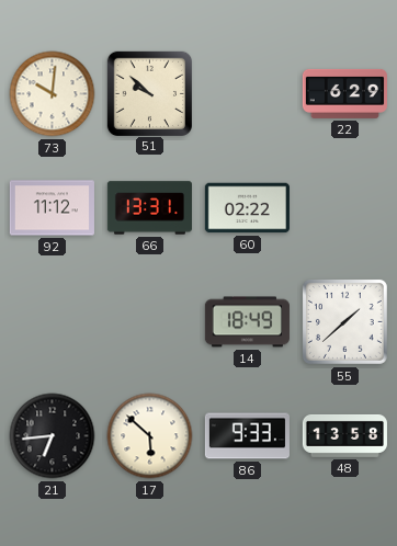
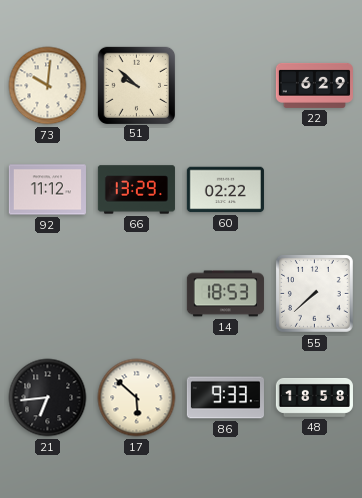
66: 13:31 -> 13:29 (136, 190)
14: 18:49 -> 18:53 (225, 294)
55: 1:38 -> 7:38 (314, 293)
48: 13:58 -> 18:58 (314, 397)
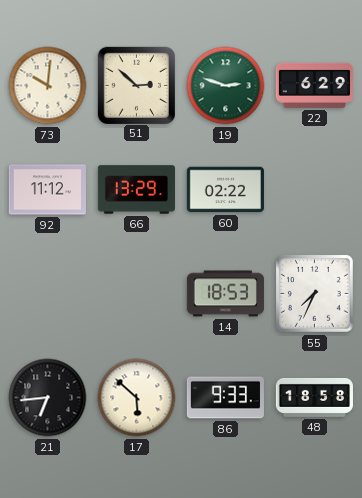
51: 9:52 -> 2:52 (136, 85)
19: none -> 2:48 (226, 86)
55: 7:38 -> 7:34 (314, 293)
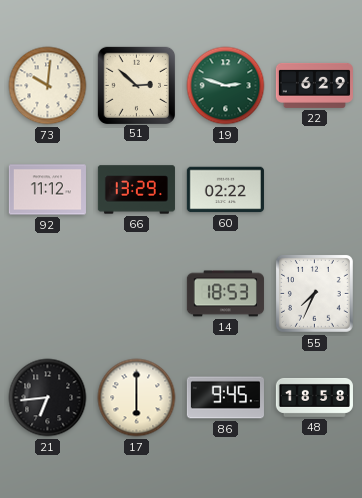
17: 5:52 -> 6:00 (137, 398)
86: 9:33 -> 9:45 (225, 398)
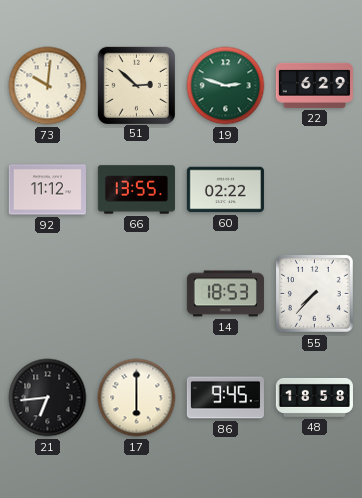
66: 13:29 -> 13:55 (136, 190)
55: 7:34 -> 7:37 (314, 293)
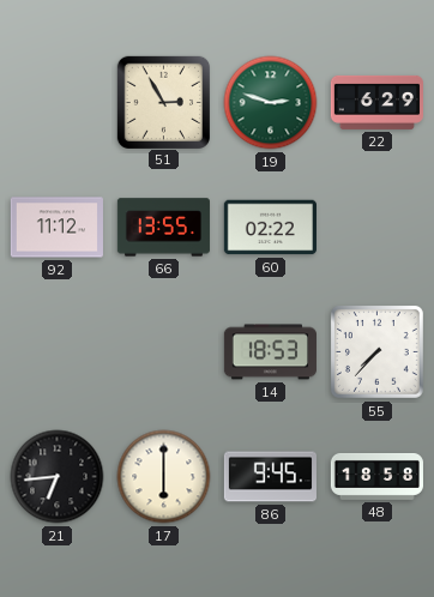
73: 10:01 -> none (48, 86)
51: 2:52 -> 2:55 (163, 102)
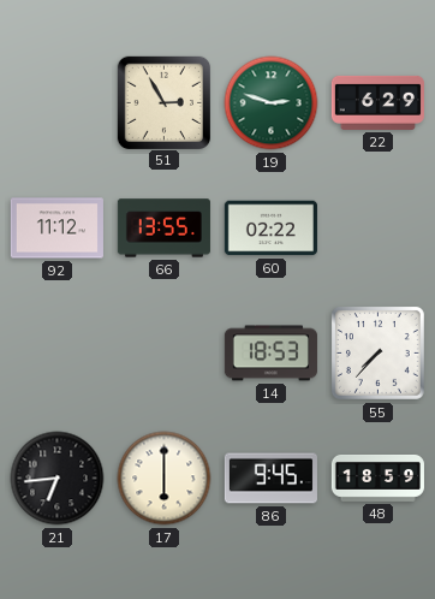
48: 18:58 -> 18:59 (377, 478)
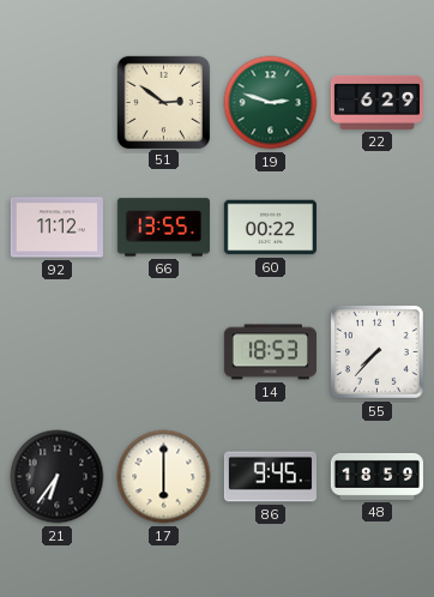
51: 2:55 -> 2:51 (163, 102)
60: 02:22 -> 00:22 (270, 228)
21: 6:44 -> 6:36 (58, 477)
